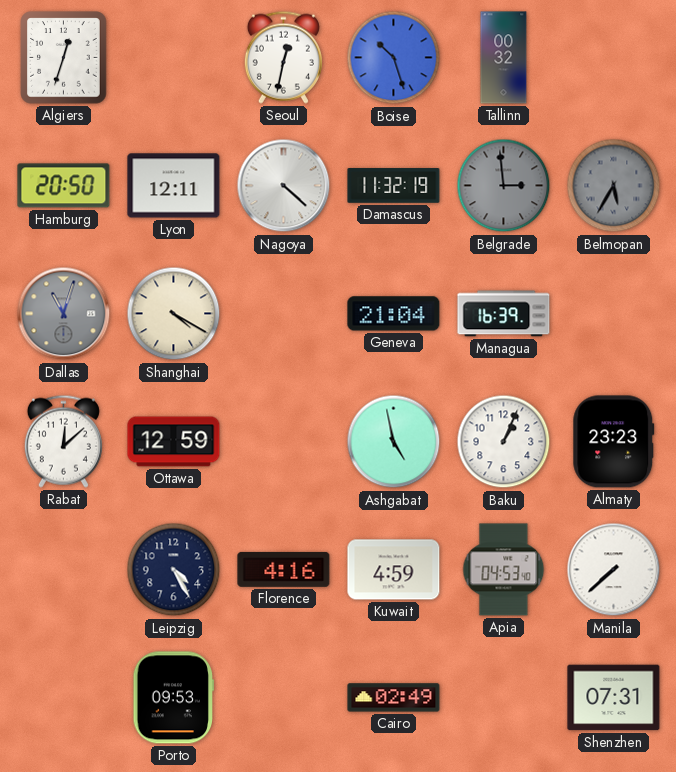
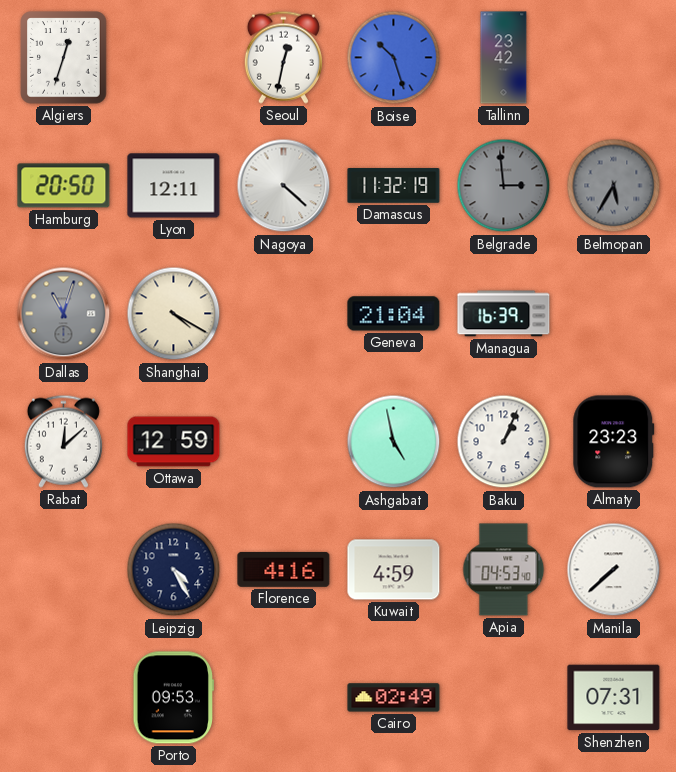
Tallinn: 00:32 -> 23:42 (504, 58)
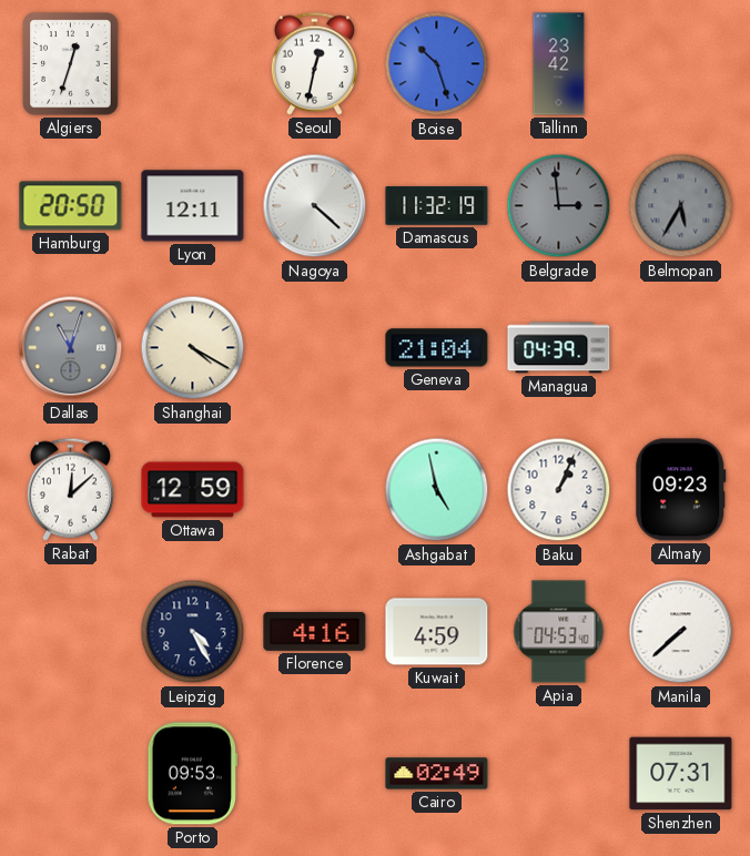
Managua: 16:39 -> 04:39 (559, 348)
Almaty: 23:23 -> 09:23 (681, 490)
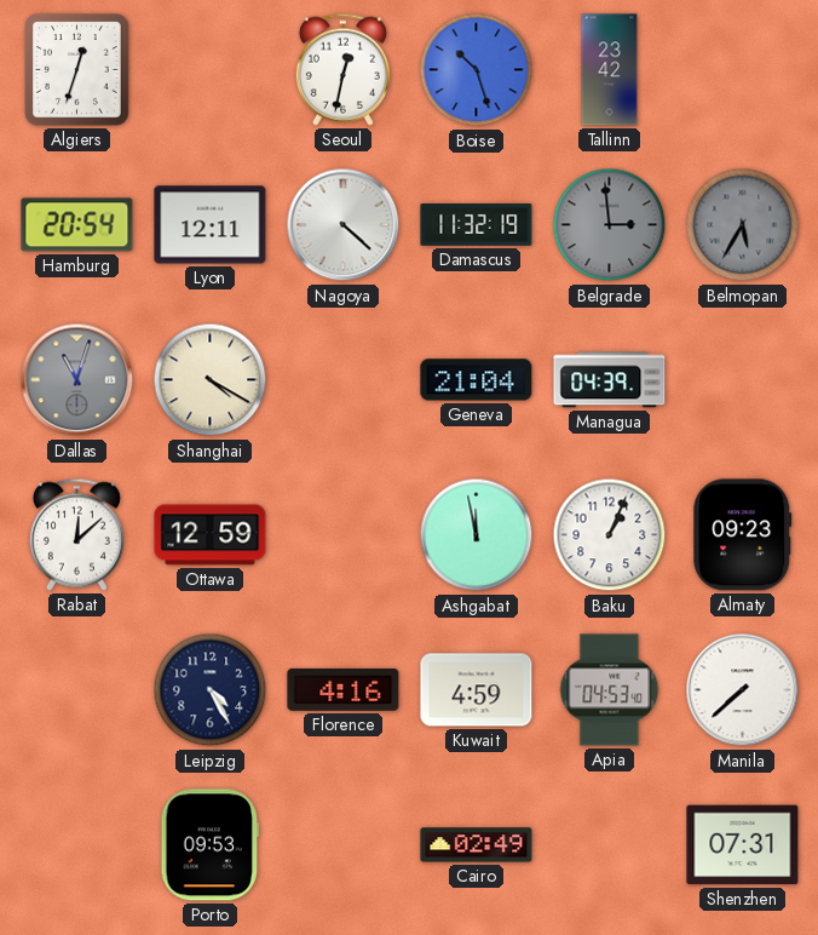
Hamburg: 20:50 -> 20:54 (77, 225)
Ashgabat: 4:58 -> 11:58 (477, 535)
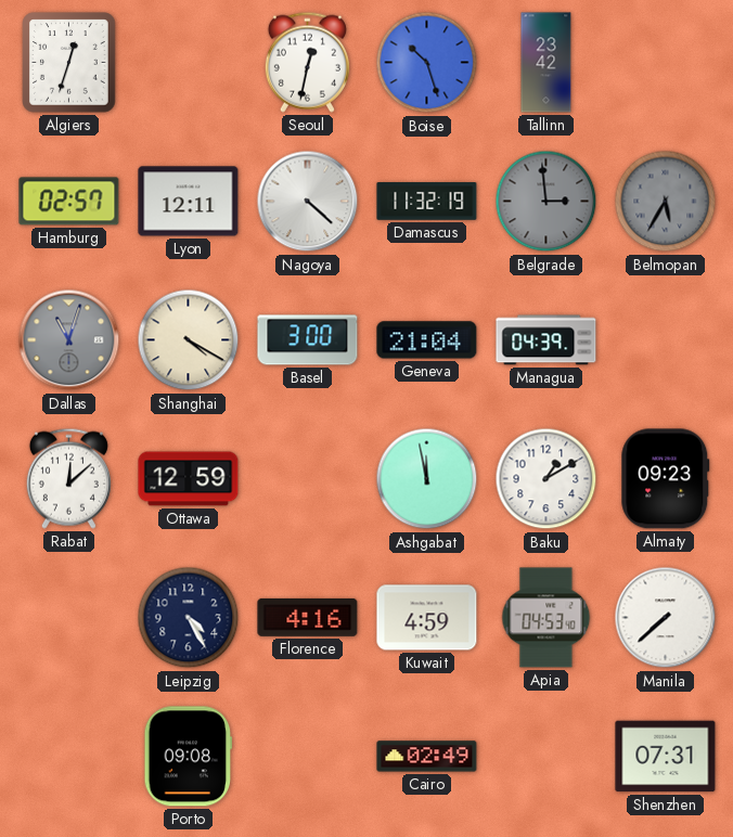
Hamburg: 20:54 -> 02:57 (69, 202)
Basel: none -> 3:00 (308, 340)
Baku: 1:04 -> 1:10 (546, 479)
Porto: 09:53 -> 09:08 (189, 757)
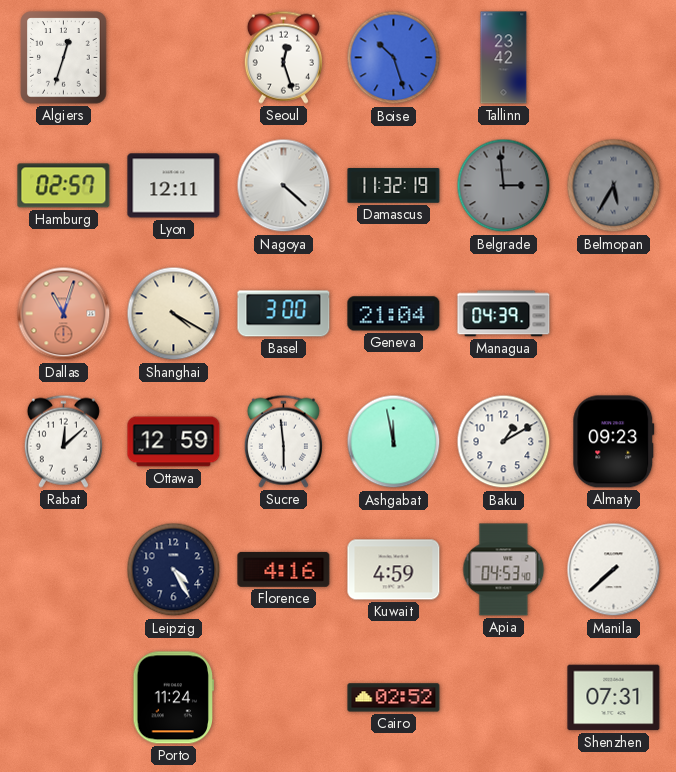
Seoul: 12:32 -> 12:27 (283, 57)
Dallas dial: grey -> salmon (64, 314)
Sucre: none -> 5:59 (283, 441)
Porto: 09:08 -> 11:24 (174, 698)
Cairo: 02:49 -> 02:52 (394, 698)
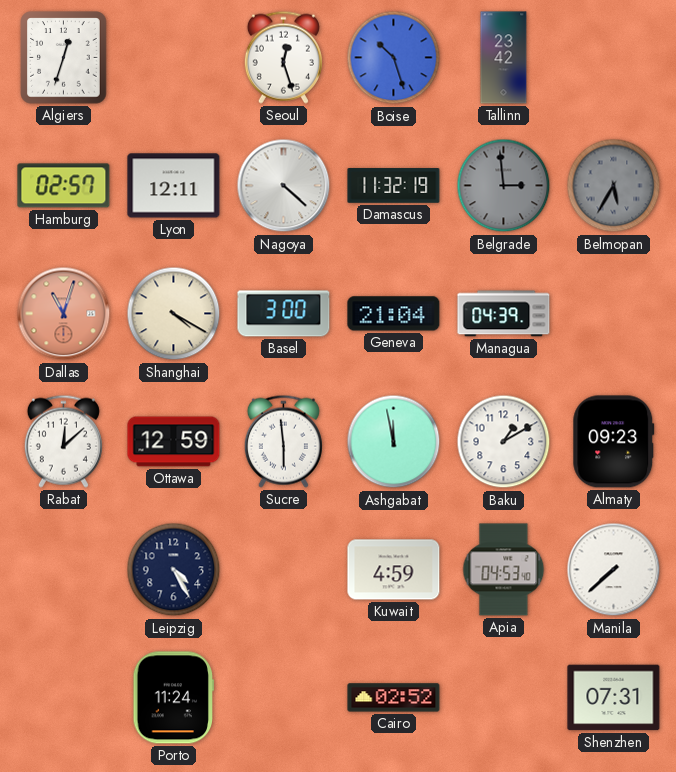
Florence: 4:16 -> none (284, 569)
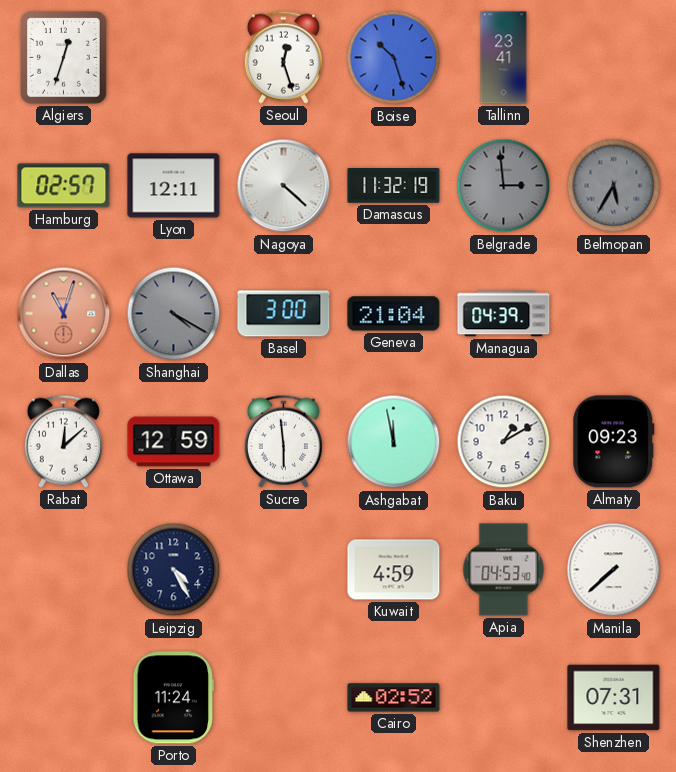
Tallinn: 23:42 -> 23:41 (504, 58)
Shanghai dial: cream -> grey (174, 314)
